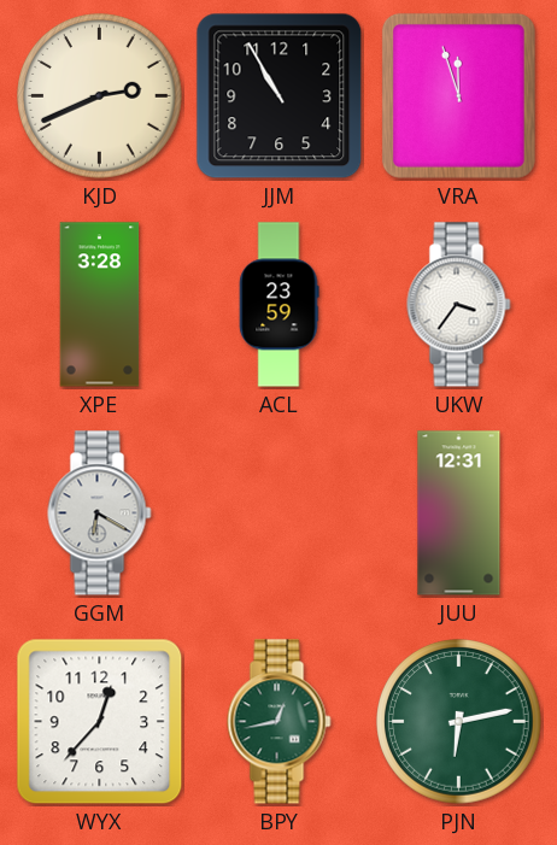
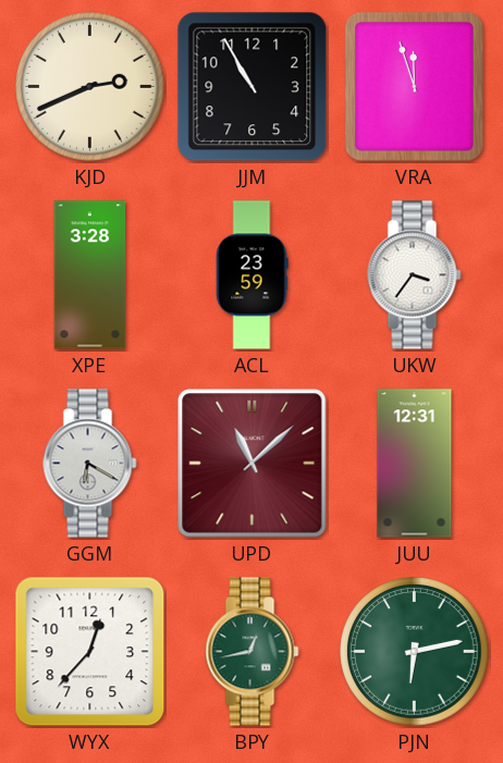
UPD: none -> 11:08 (253, 464)
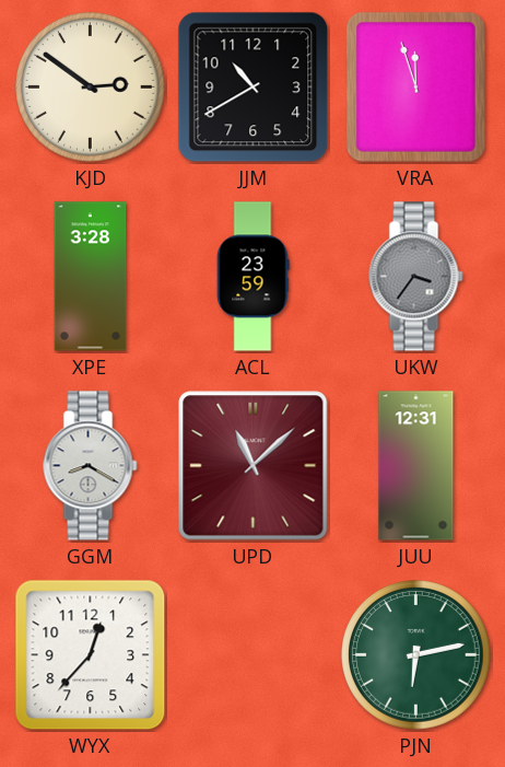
KJD: 2:41 -> 2:51 (91, 88)
JJM: 10:55 -> 10:40 (254, 88)
UKW dial: white -> grey (416, 277)
GGM: 6:20 -> 8:20 (91, 466)
BPY: 12:43 -> none (253, 652)
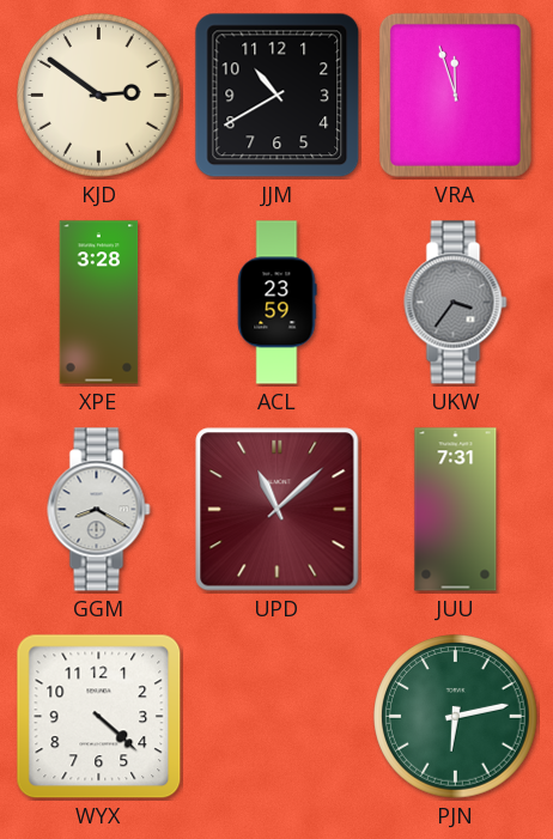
JUU: 12:31 -> 7:31 (456, 510)
WYX: 12:37 -> 4:22 (99, 717)
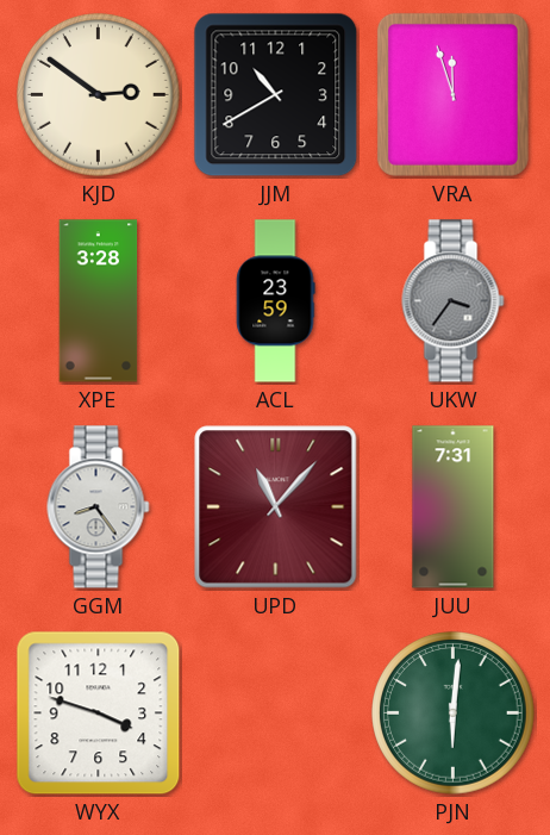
GGM: 8:20 -> 8:24 (99, 507)
UPD: 11:08 -> 11:07 (276, 507)
WYX: 4:22 -> 3:48 (99, 714)
PJN: 6:13 -> 6:01 (454, 714)
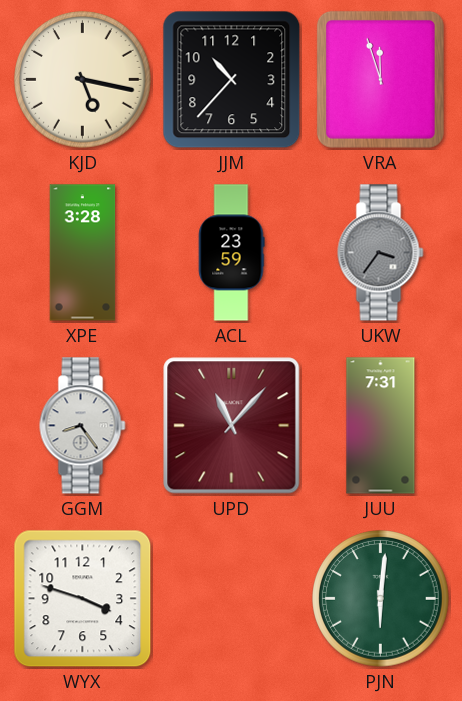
KJD: 2:51 -> 5:17 (83, 80)
JJM: 10:40 -> 10:37 (232, 80)
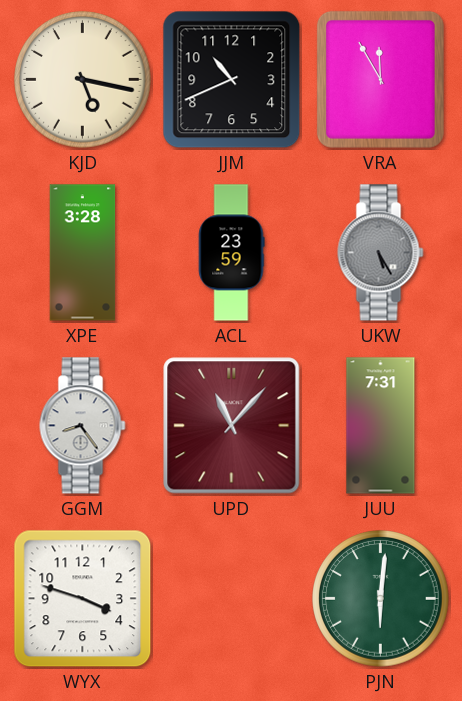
JJM: 10:37 -> 10:41 (232, 80)
VRA: 11:57 -> 11:55 (380, 79)
UKW: 3:36 -> 5:25 (381, 253)
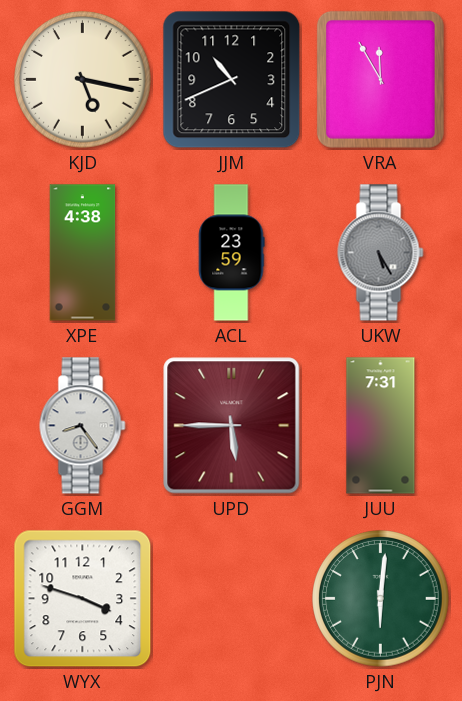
XPE: 3:28 -> 4:38 (83, 253)
UPD: 11:07 -> 5:45 (232, 426)
